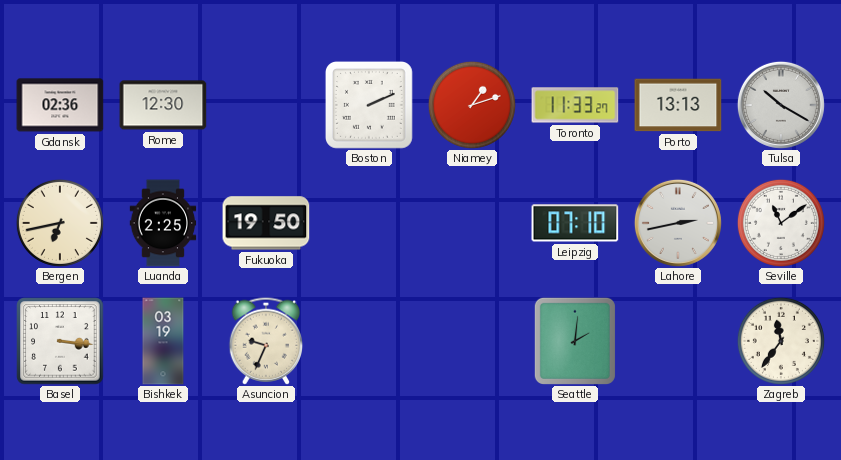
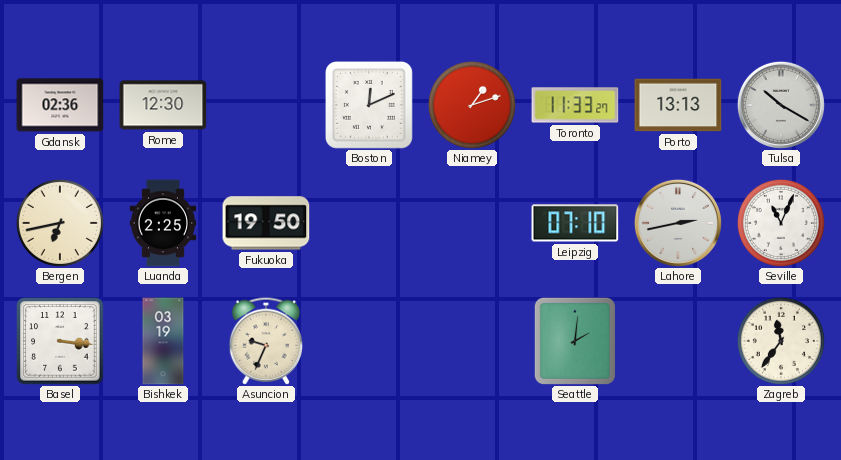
Boston: 2:11 -> 12:11 (369, 105)
Seville: 11:09 -> 11:04 (781, 223)
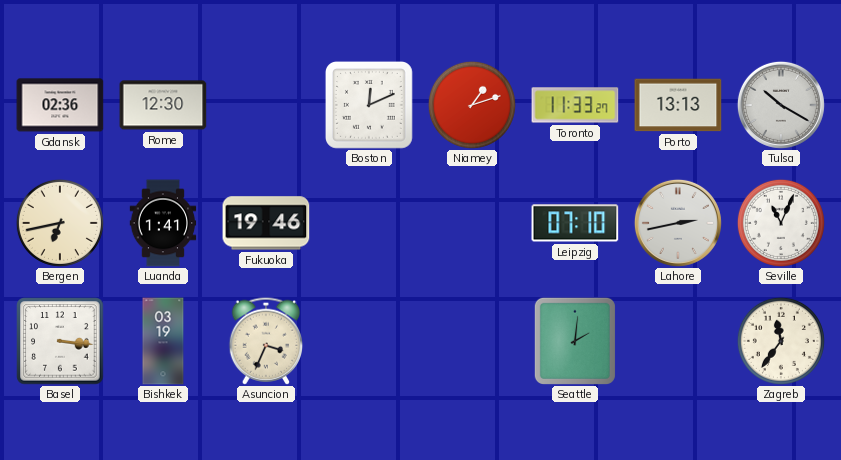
Luanda: 2:25 -> 1:41 (163, 223)
Fukuoka: 19:50 -> 19:46 (266, 223)
Asuncion: 9:34 -> 3:34 (266, 341)
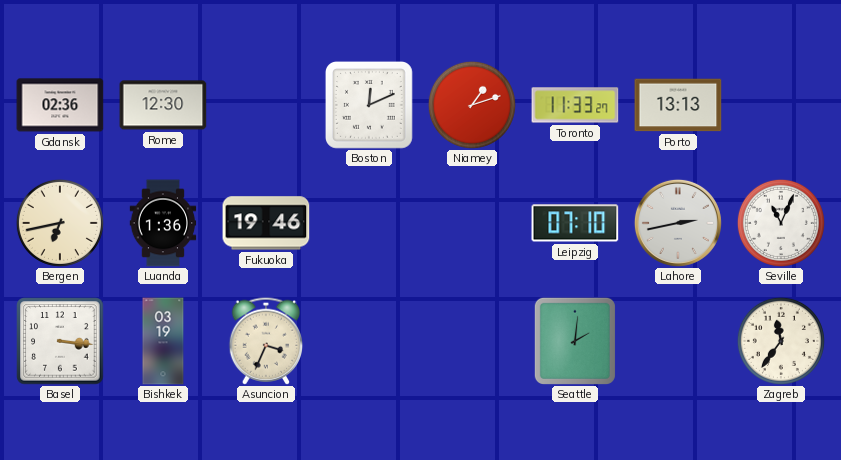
Tulsa: 10:20 -> none (781, 105)
Luanda: 1:41 -> 1:36 (163, 223)
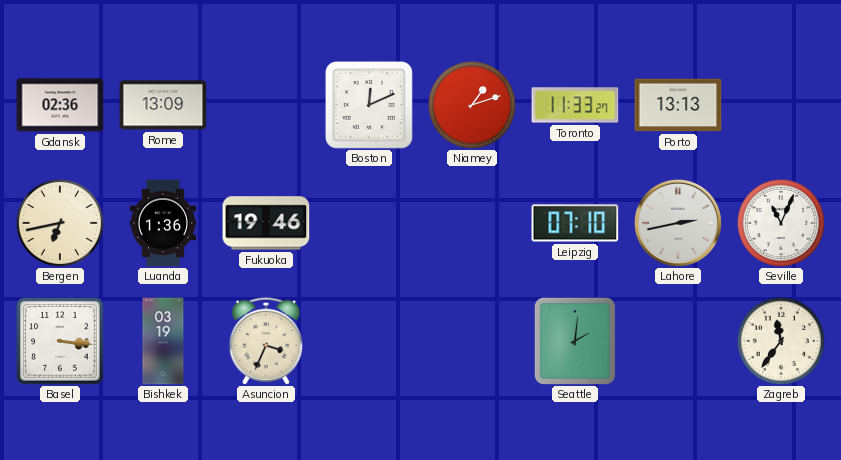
Rome: 12:30 -> 13:09 (163, 105)
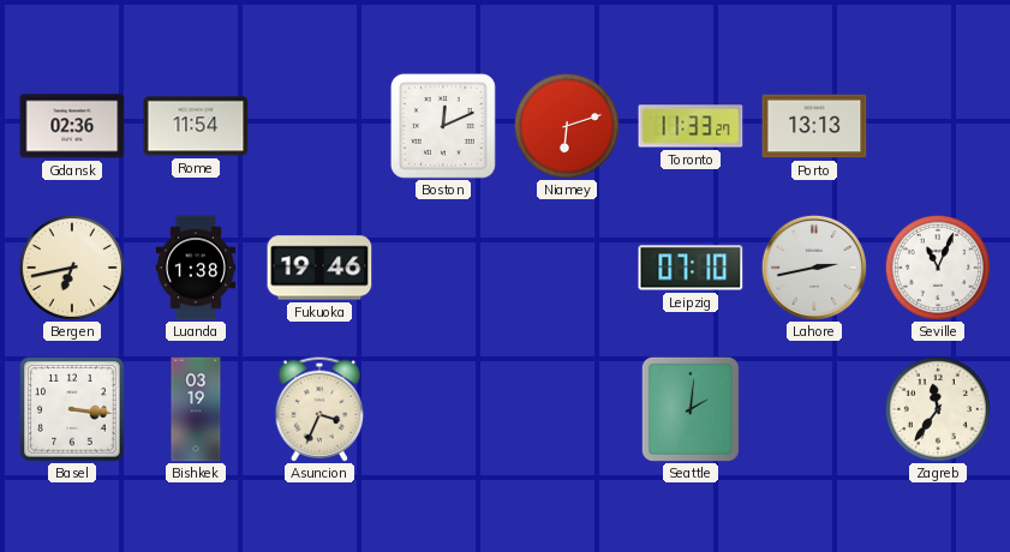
Rome: 13:09 -> 11:54 (196, 126)
Niamey: 1:12 -> 6:12 (567, 126)
Luanda: 1:36 -> 1:38 (196, 268)
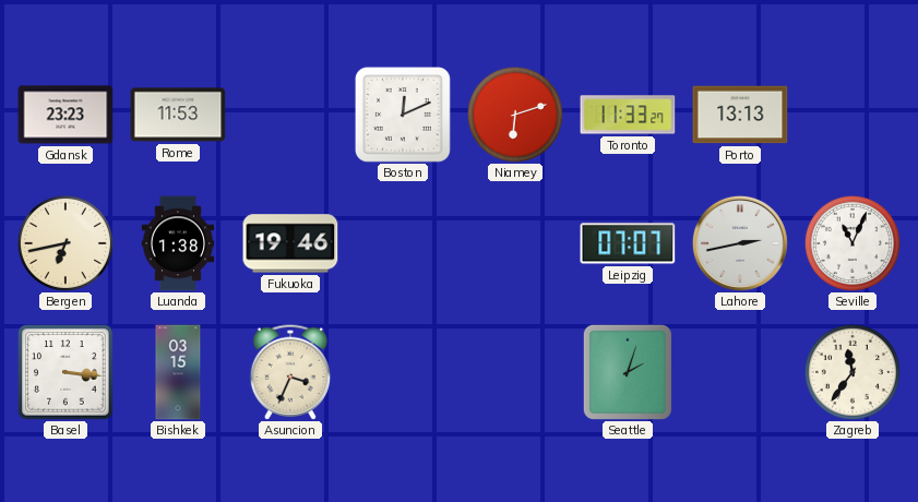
Gdansk: 02:36 -> 23:23 (65, 115)
Rome: 11:54 -> 11:53 (178, 115)
Leipzig: 07:10 -> 07:07 (628, 243)
Bishkek: 03:19 -> 03:15 (178, 372)
Seattle: 2:01 -> 2:03 (628, 372)
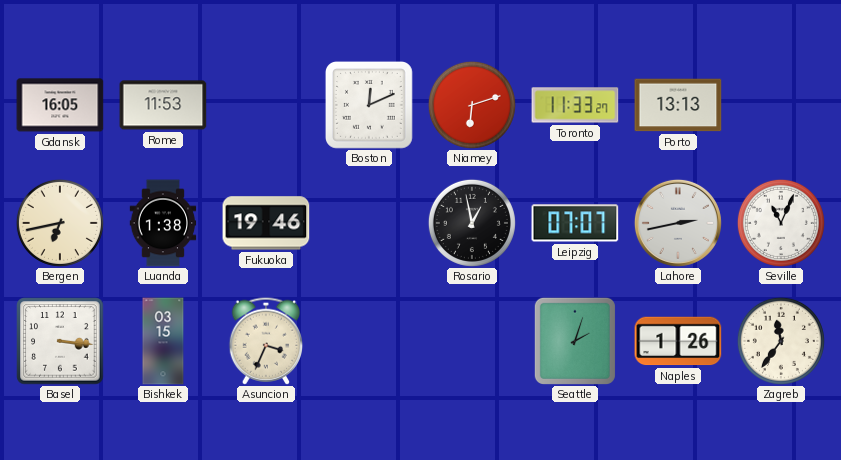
Gdansk: 23:23 -> 16:05 (60, 105)
Rosario: none -> 12:58 (472, 223)
Naples: none -> 1:26 (678, 341)
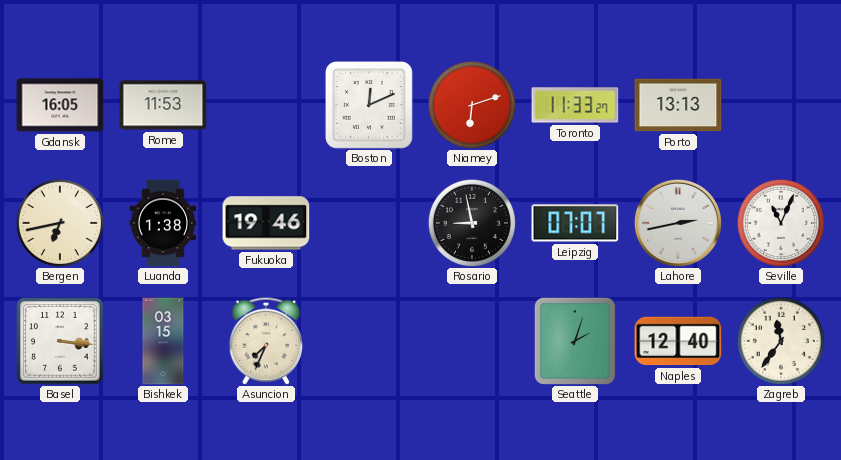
Rosario: 12:58 -> 8:58 (472, 223)
Asuncion: 3:34 -> 7:34 (266, 341)
Naples: 1:26 -> 12:40 (678, 341)
